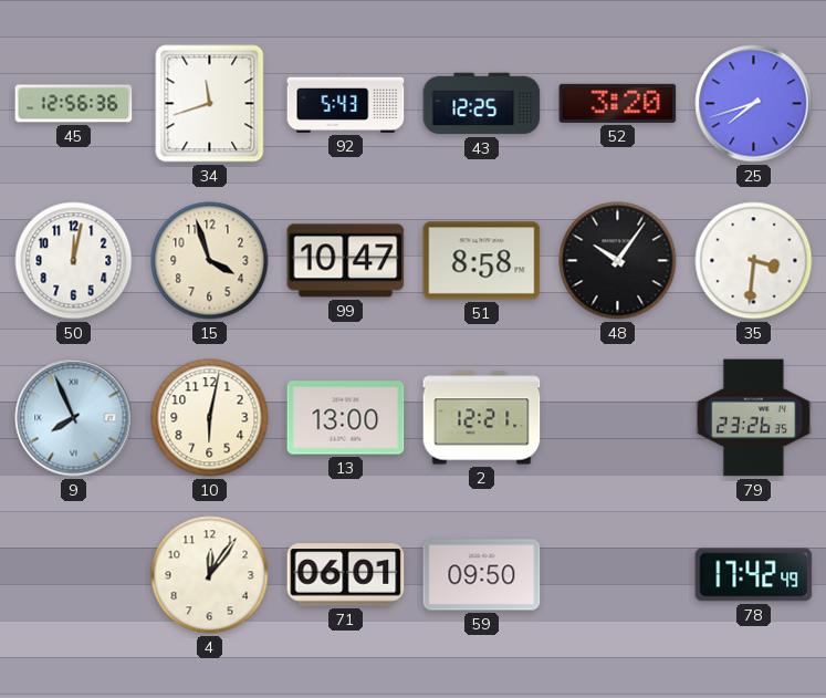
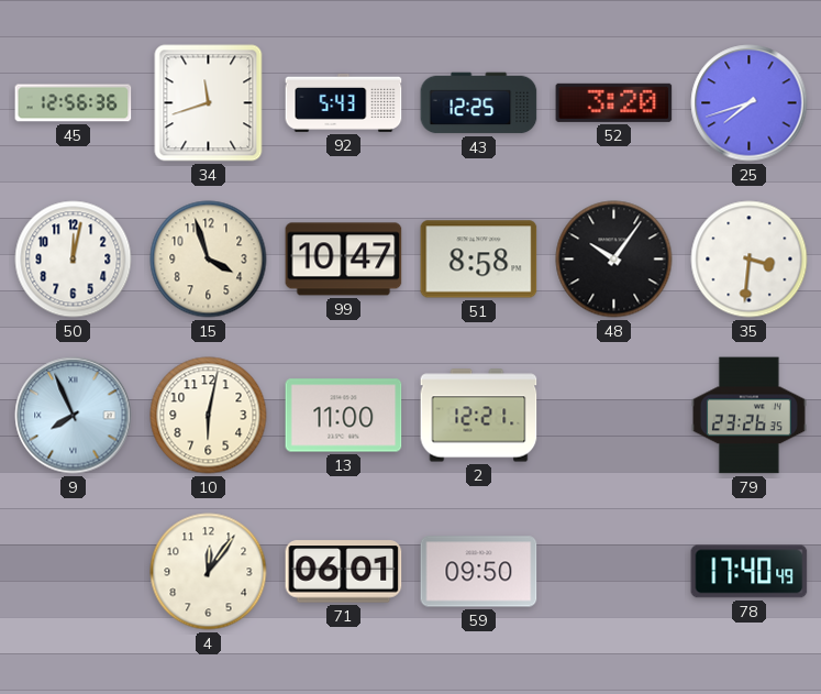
13: 13:00 -> 11:00 (344, 416)
78: 17:42 -> 17:40 (750, 572)
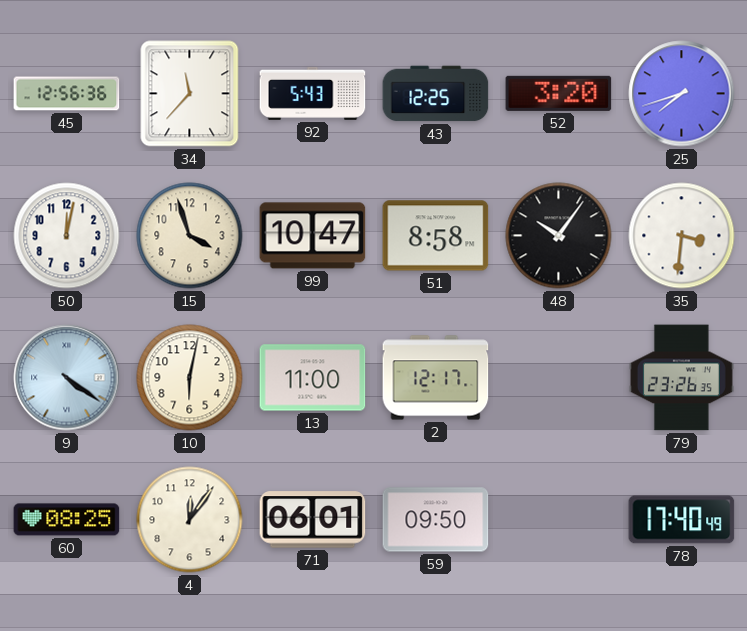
34: 11:42 -> 11:37 (190, 94)
9: 7:56 -> 4:21 (67, 378)
2: 12:21 -> 12:17 (436, 378)
60: none -> 08:25 (67, 520)
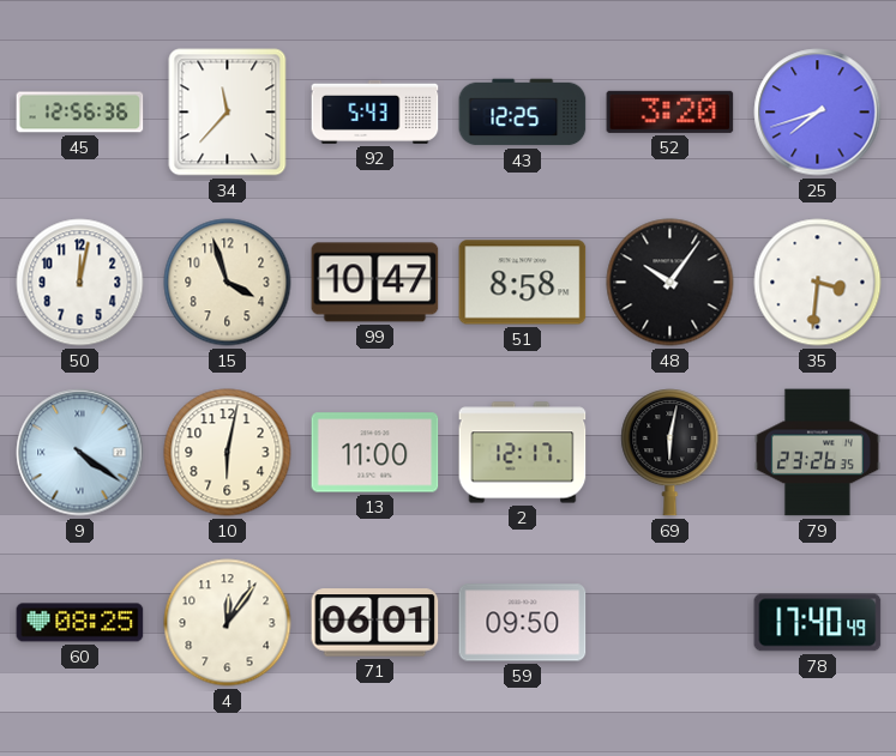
69: none -> 6:02 (671, 453)
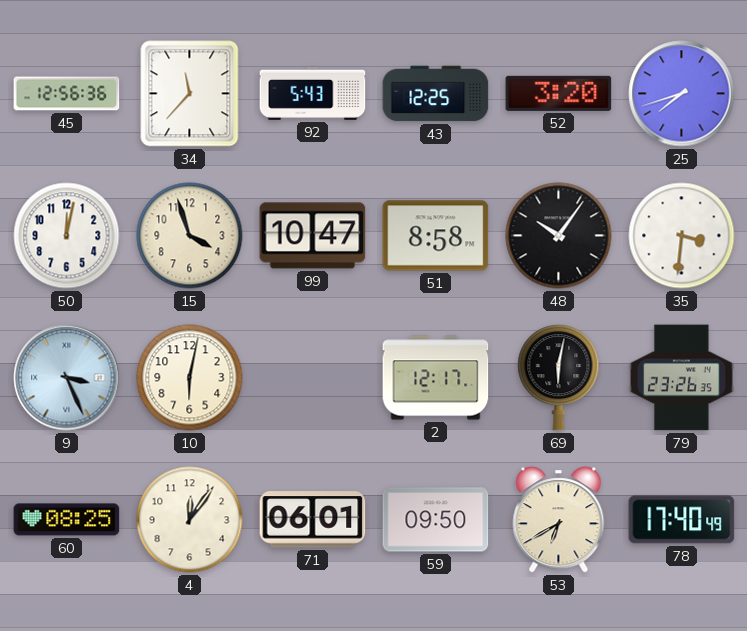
9: 4:21 -> 3:26 (67, 378)
13: 11:00 -> none (375, 453)
53: none -> 6:40 (559, 520)
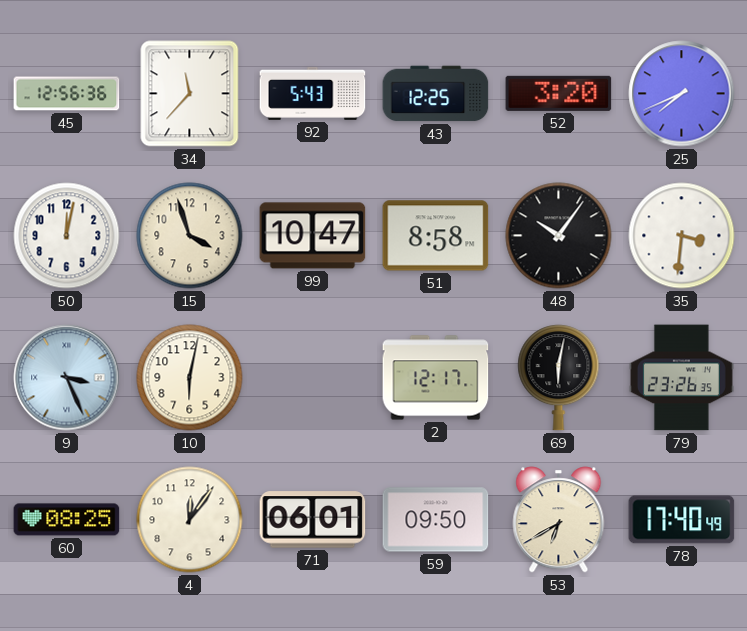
25: 7:42 -> 7:41 (682, 94)
